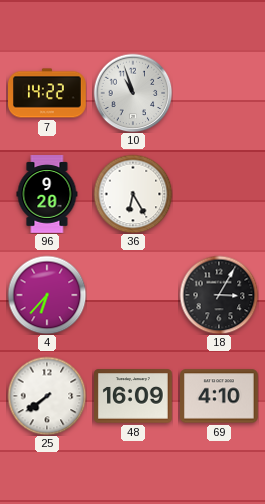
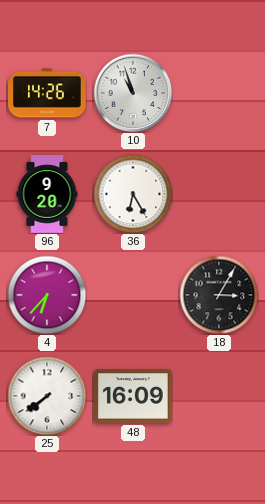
7: 14:22 -> 14:26 (47, 93)
69: 4:10 -> none (220, 396)
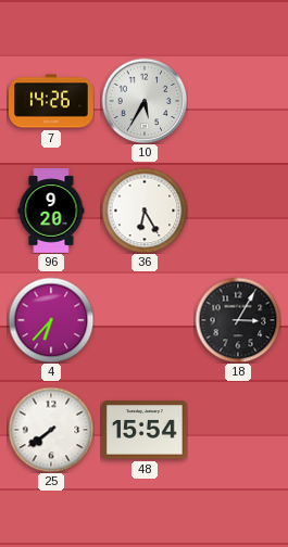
10: 10:57 -> 5:35 (145, 101)
48: 16:09 -> 15:54 (146, 430)
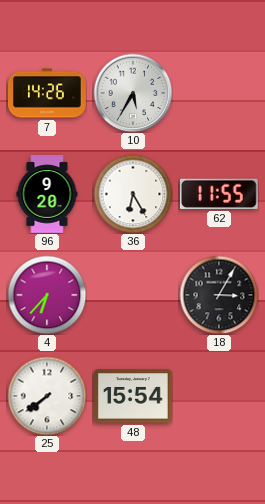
62: none -> 11:55 (219, 194)
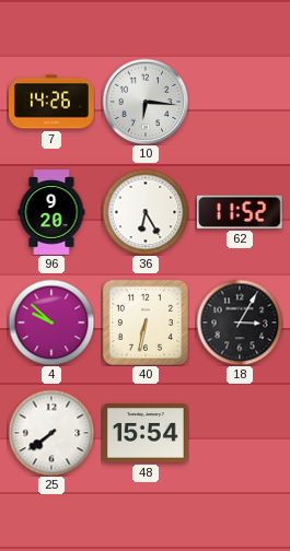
10: 5:35 -> 6:16 (146, 102)
62: 11:55 -> 11:52 (240, 212)
4: 6:37 -> 9:52 (51, 323)
40: none -> 6:32 (146, 323)
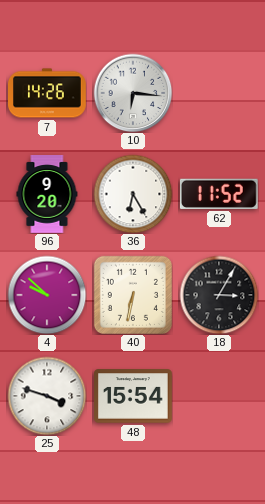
25: 7:39 -> 3:48 (47, 396)
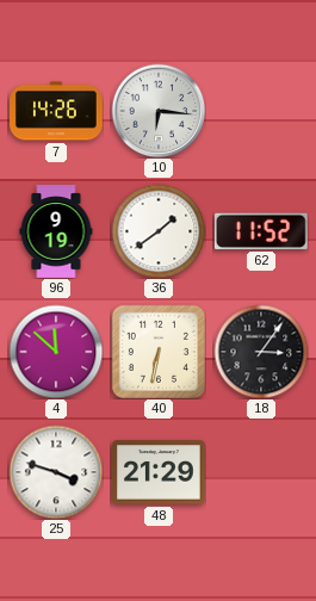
96: 9:20 -> 9:19 (56, 231)
36: 6:25 -> 1:39 (159, 231)
4: 9:52 -> 11:52 (56, 352)
18: 3:05 -> 3:06 (261, 352)
48: 15:54 -> 21:29 (160, 472)
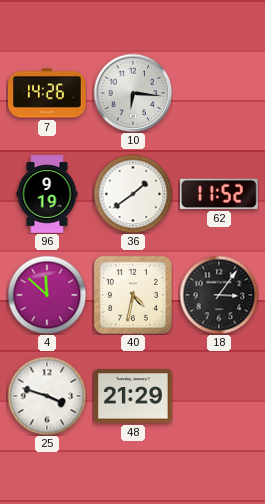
40: 6:32 -> 4:32 (133, 295)
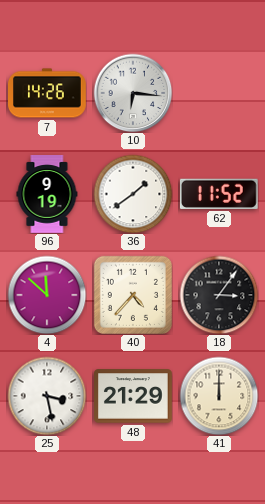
40: 4:32 -> 4:37 (133, 295)
25: 3:48 -> 3:28 (47, 396)
41: none -> 12:00 (219, 396)
